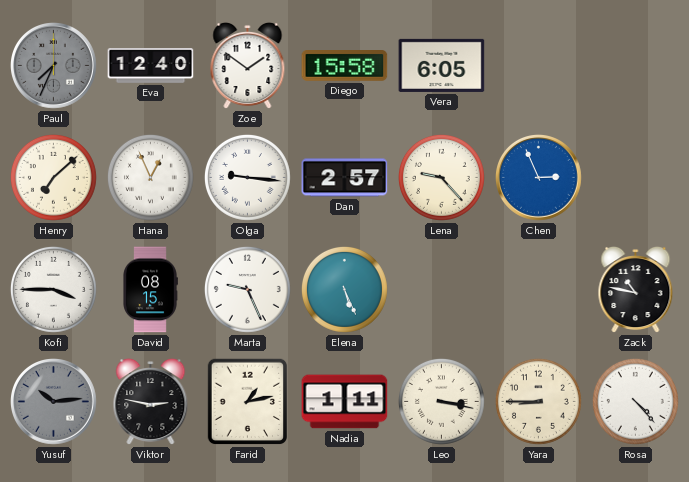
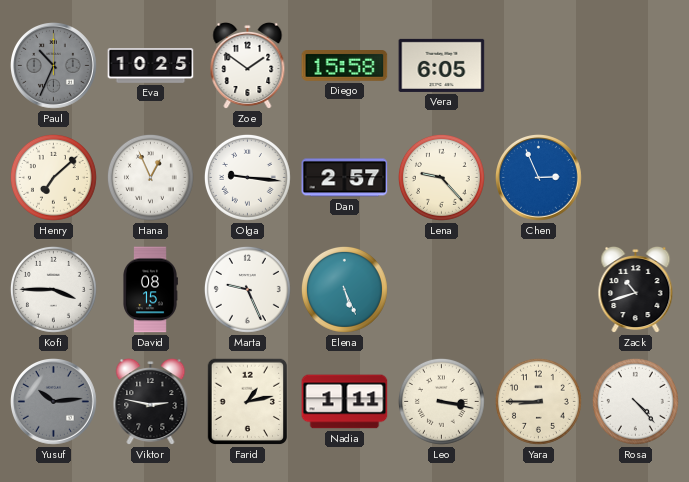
Paul: 7:34 -> 10:34 (54, 66)
Eva: 12:40 -> 10:25 (151, 66)
Zack: 10:47 -> 10:42 (636, 290)
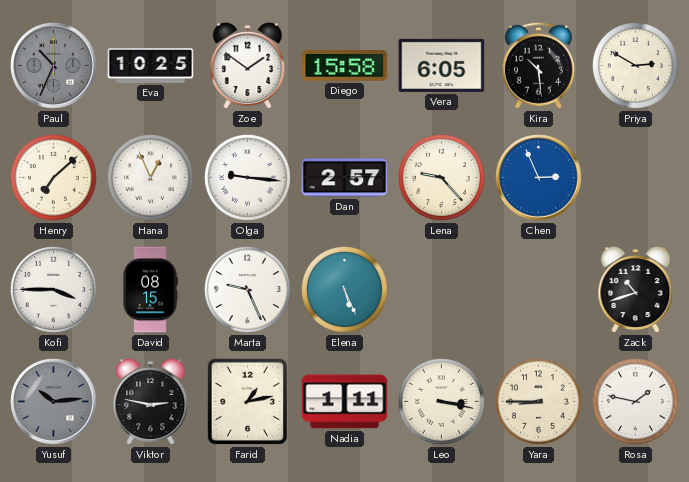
Kira: none -> 10:29 (538, 65)
Priya: none -> 2:50 (635, 65)
Rosa: 4:23 -> 1:47 (635, 401)
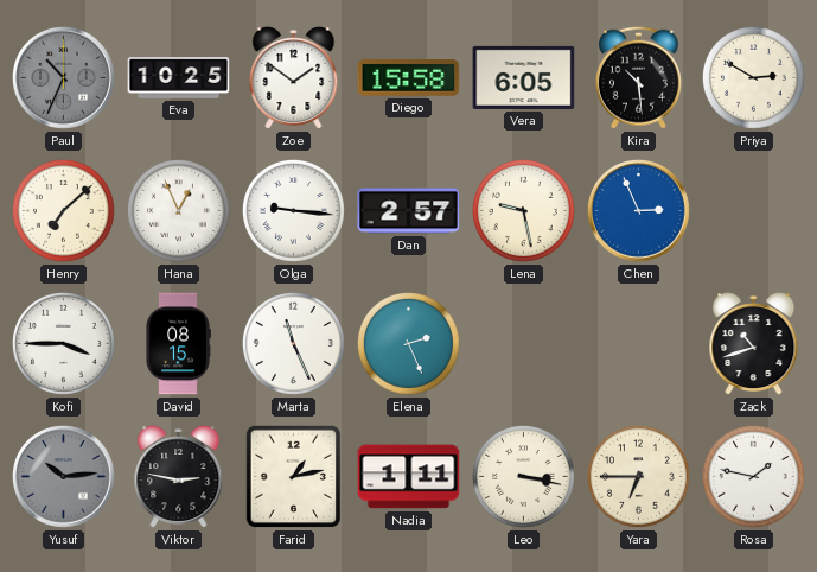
Lena: 9:23 -> 9:28 (523, 210)
Marta: 9:26 -> 11:26 (293, 343)
Elena: 5:26 -> 2:26 (408, 343)
Yara: 8:45 -> 6:45 (638, 476)
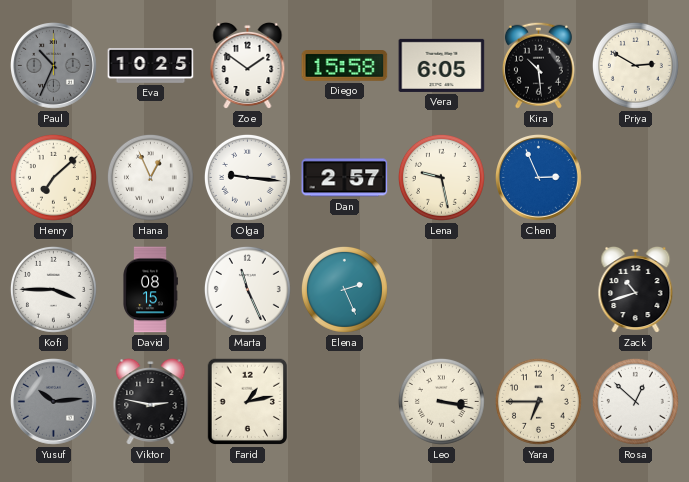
Nadia: 1:11 -> none (409, 477)
Rosa: 1:47 -> 12:52 (635, 401)
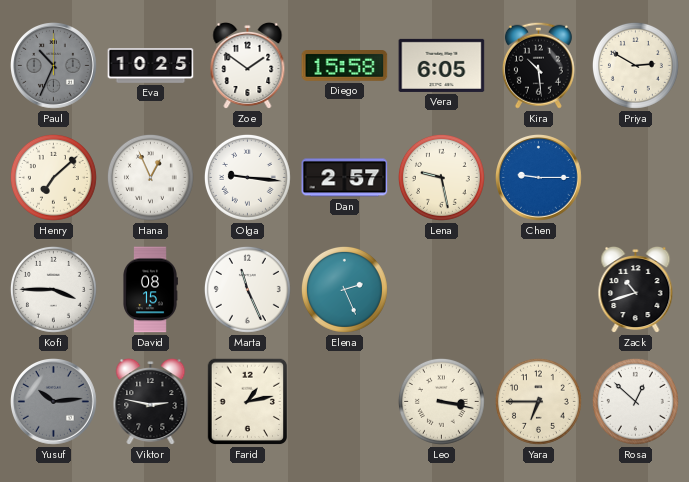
Chen: 2:56 -> 9:15 (539, 178)
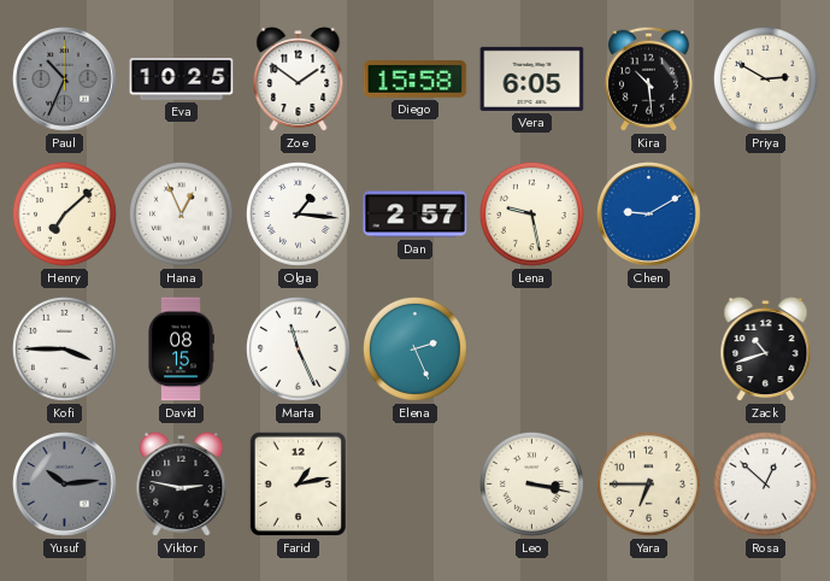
Olga: 9:16 -> 1:16 (298, 213)
Chen: 9:15 -> 9:10 (649, 215)
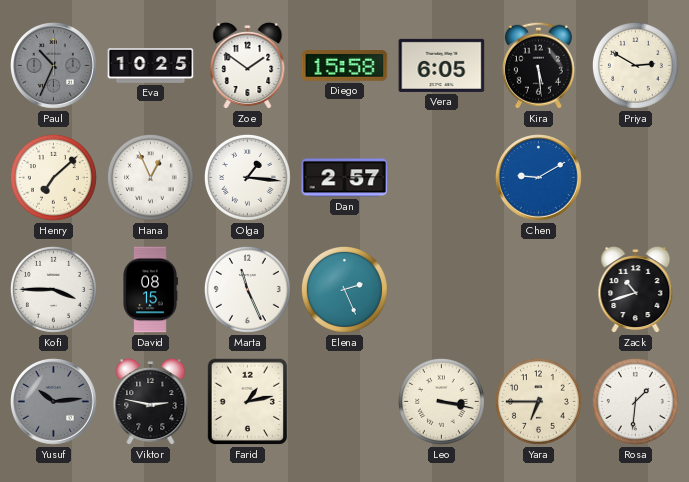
Kira: 10:29 -> 5:29 (538, 65)
Lena: 9:28 -> none (531, 213)
Rosa: 12:52 -> 1:31 (635, 401)
